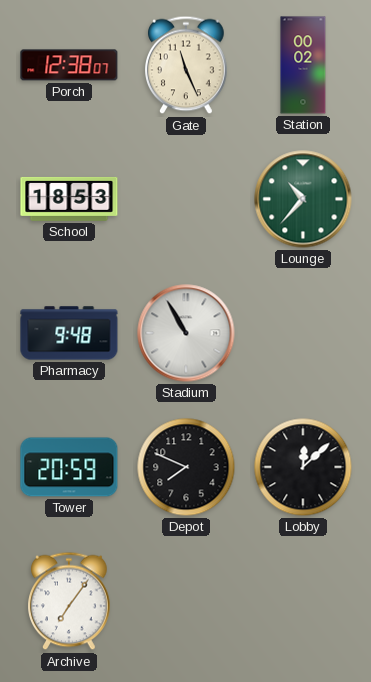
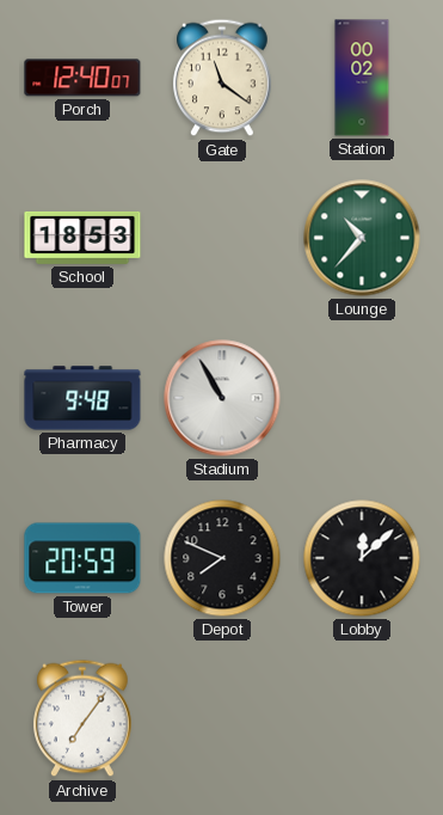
Porch: 12:38 -> 12:40 (82, 78)
Gate: 11:26 -> 11:21 (222, 78)
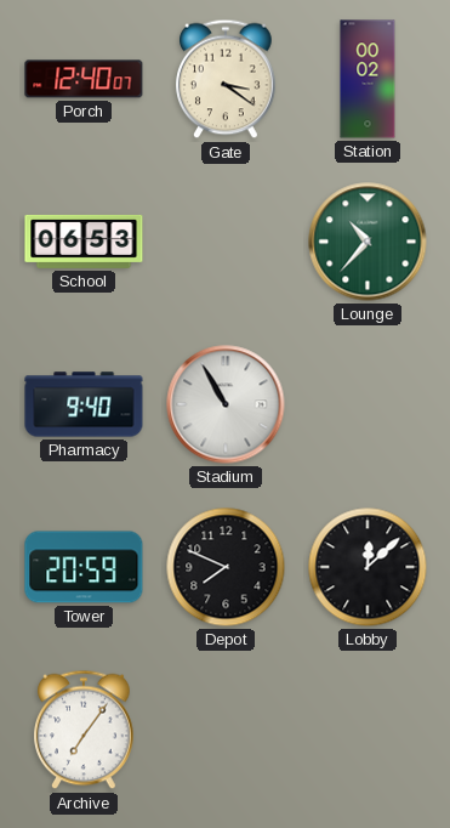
Gate: 11:21 -> 3:21 (226, 79)
School: 18:53 -> 06:53 (84, 242)
Pharmacy: 9:48 -> 9:40 (84, 404)
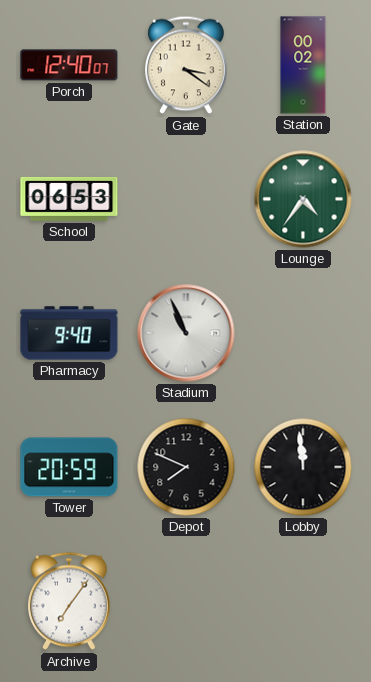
Lounge: 10:37 -> 4:36 (303, 199)
Stadium: 10:55 -> 10:56 (186, 333)
Lobby: 12:08 -> 11:59 (303, 467)
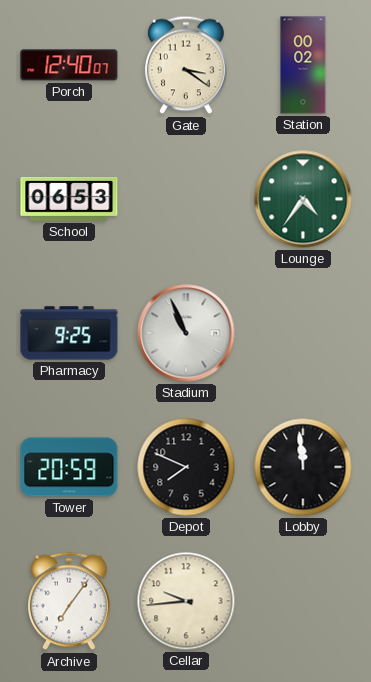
Pharmacy: 9:40 -> 9:25 (69, 333)
Cellar: none -> 9:44 (186, 601)
